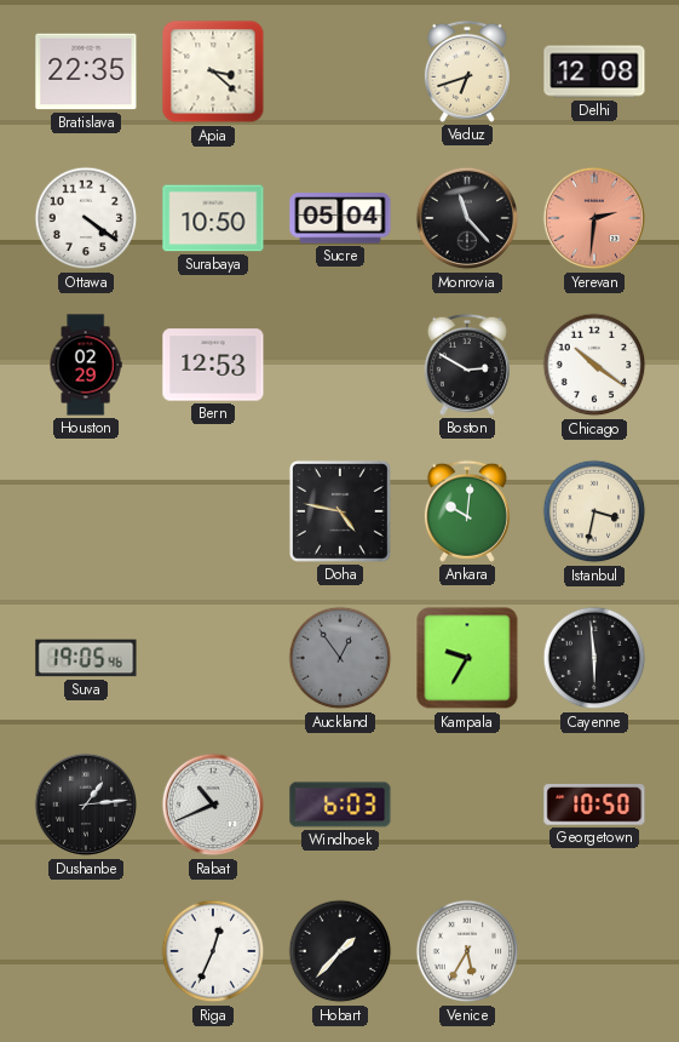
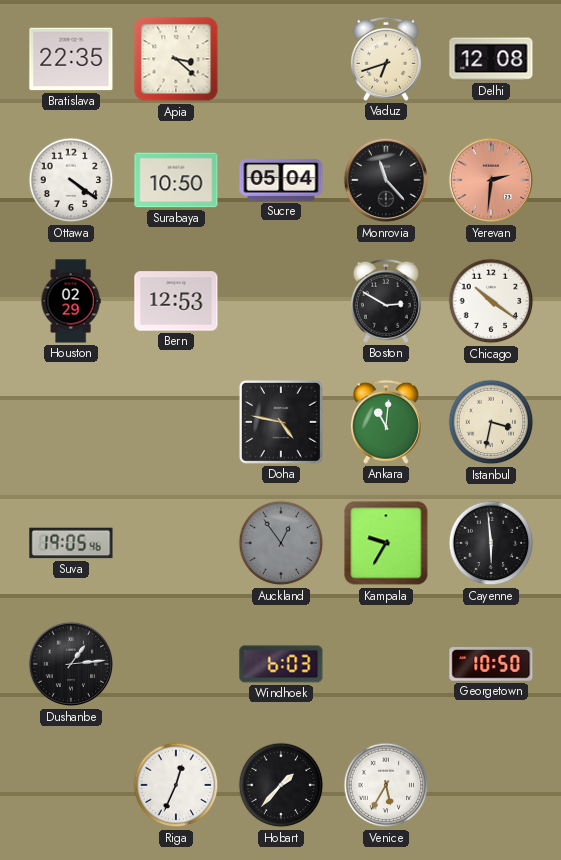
Ankara: 10:01 -> 11:01 (386, 422)
Rabat: 10:41 -> none (213, 805)
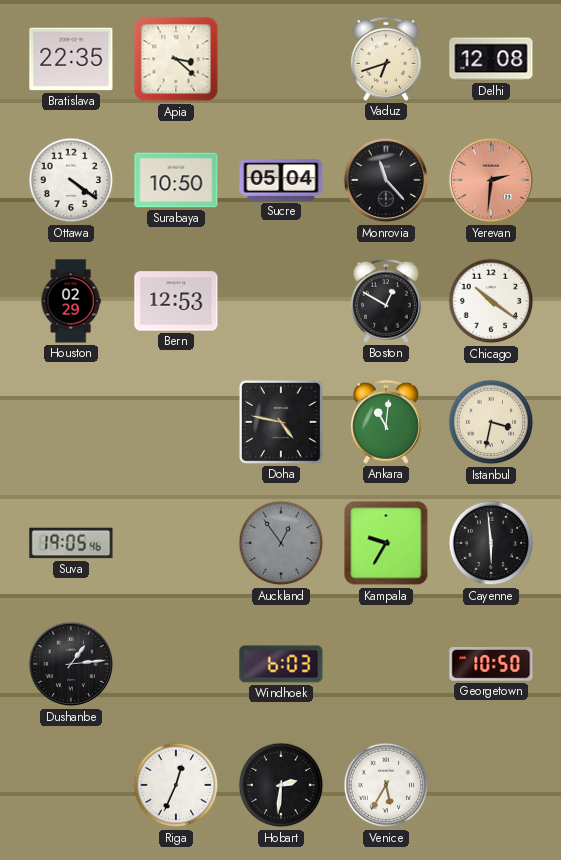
Boston: 2:50 -> 12:50 (386, 301)
Hobart: 1:37 -> 2:31 (281, 785)
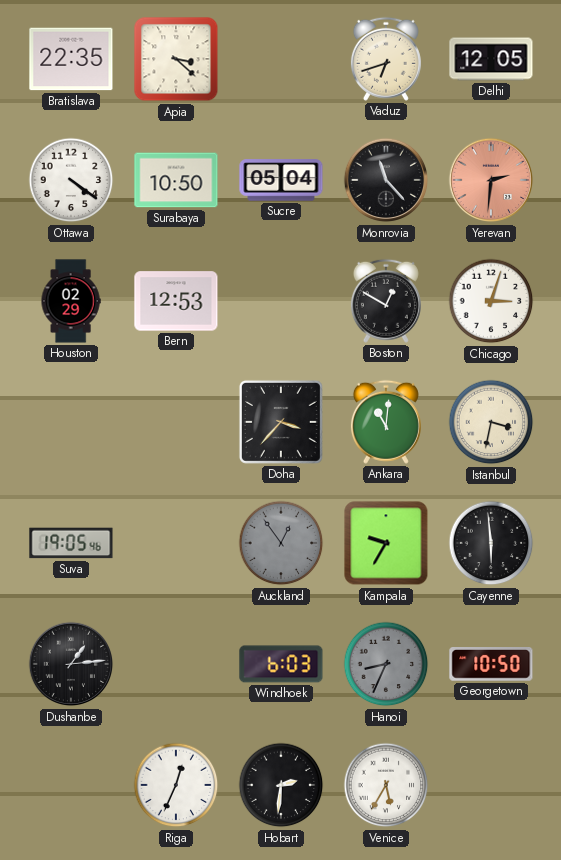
Delhi: 12:08 -> 12:05 (491, 59)
Chicago: 10:21 -> 3:03 (491, 301)
Doha: 4:47 -> 3:37 (281, 422)
Hanoi: none -> 8:34 (386, 664)
